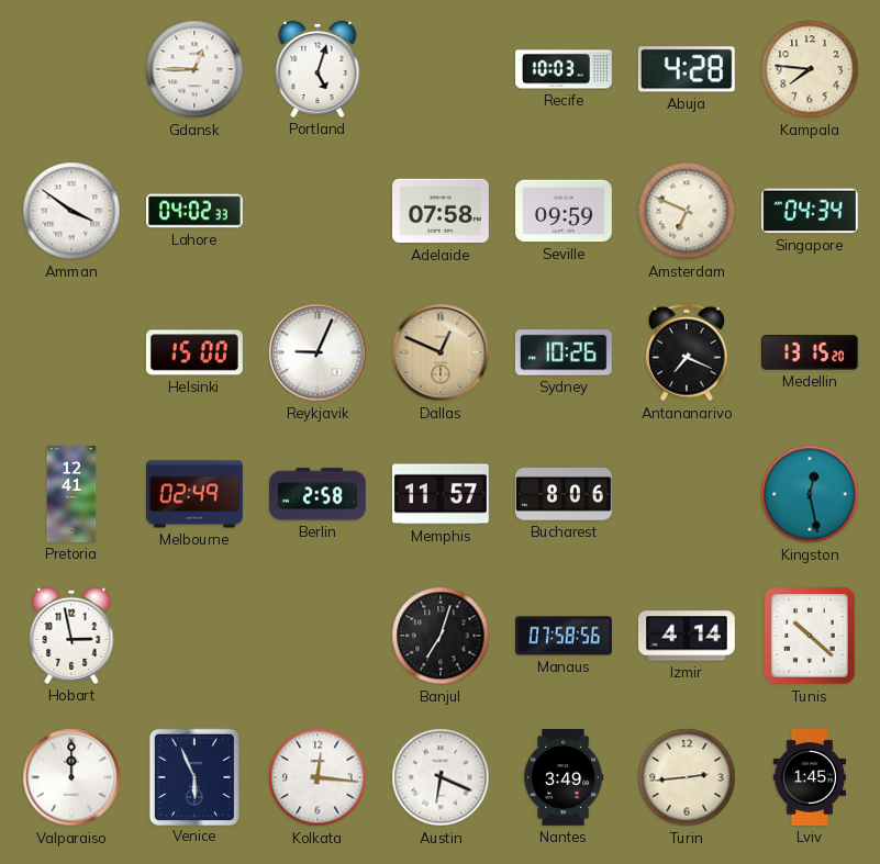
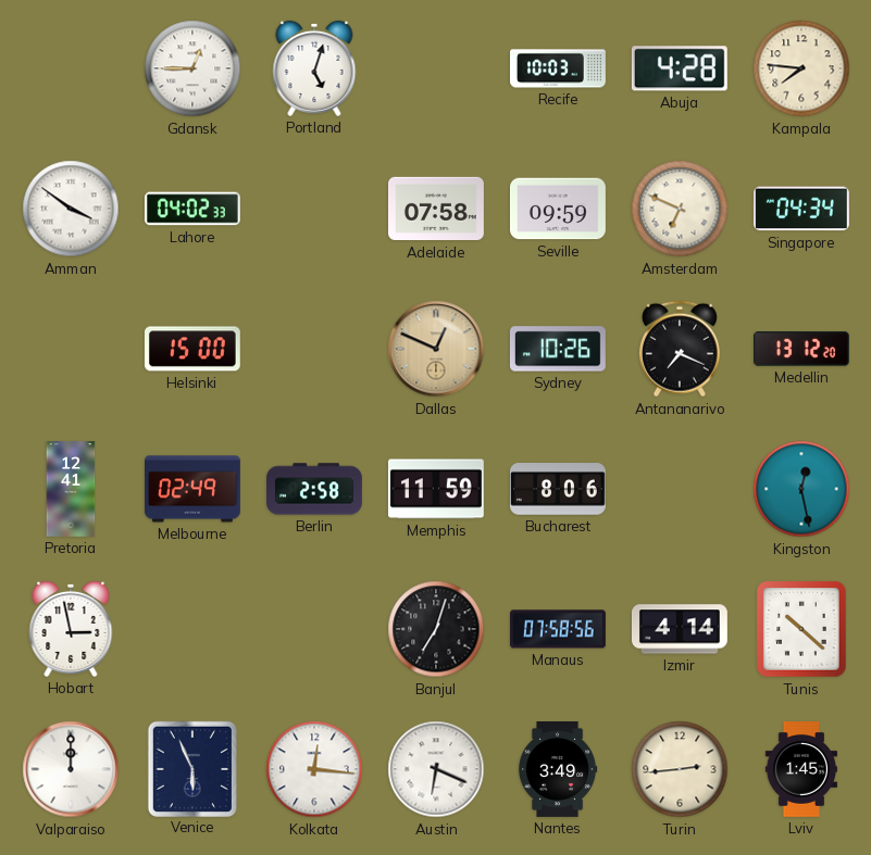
Reykjavik: 9:04 -> none (318, 352)
Medellin: 13:15 -> 13:12 (801, 349)
Memphis: 11:57 -> 11:59 (436, 489)
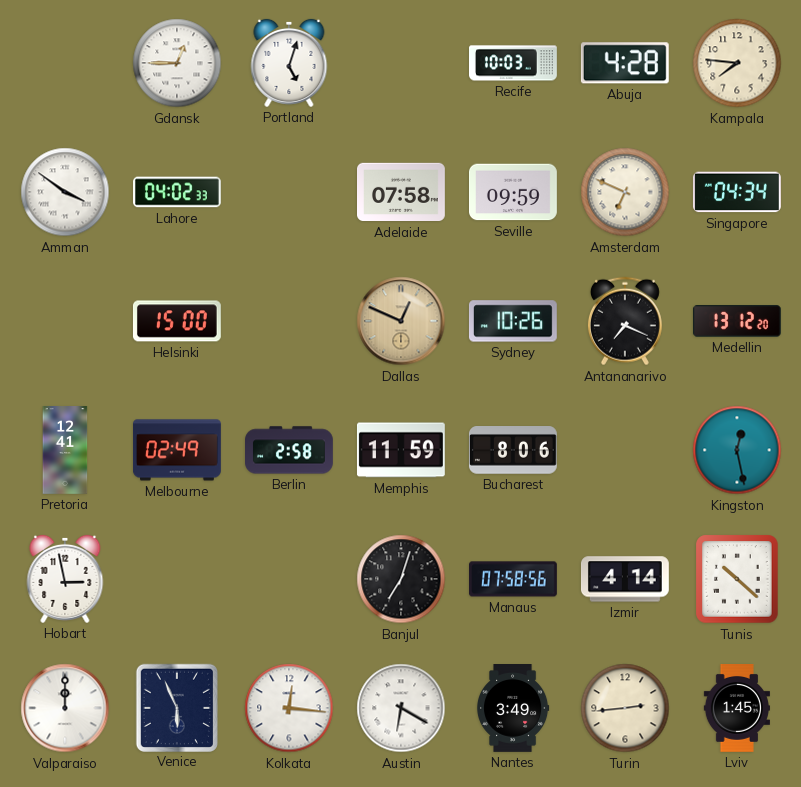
Austin: 6:19 -> 6:20 (401, 708)
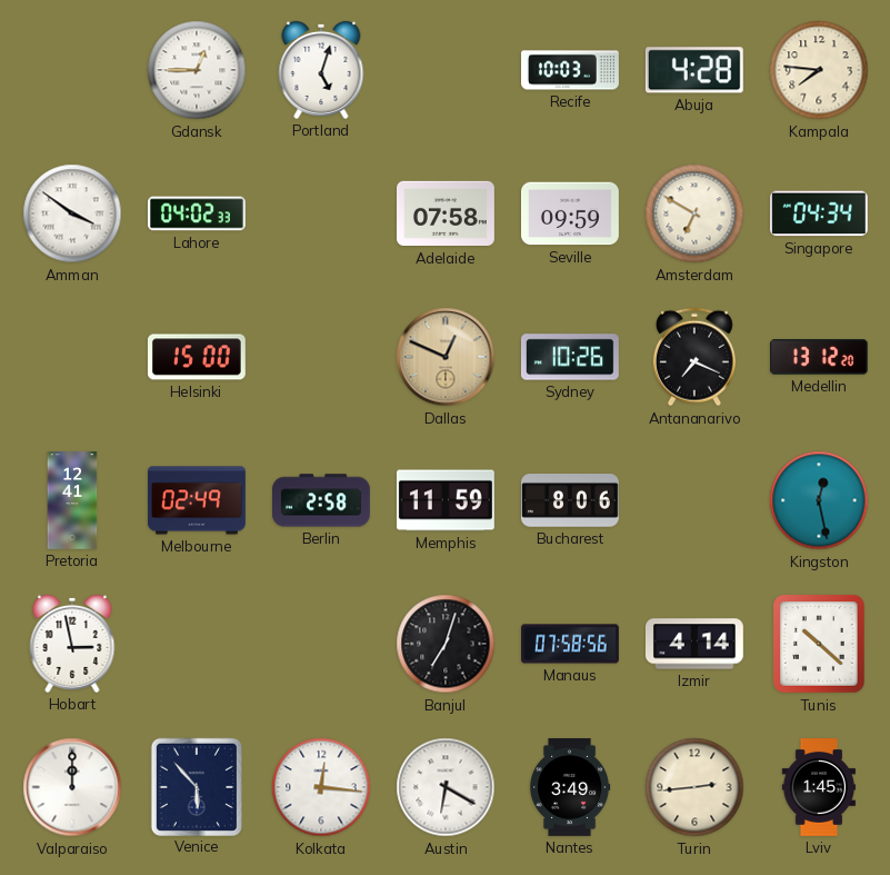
Amsterdam: 6:49 -> 6:50 (694, 213)
Venice: 5:56 -> 5:53 (197, 786)
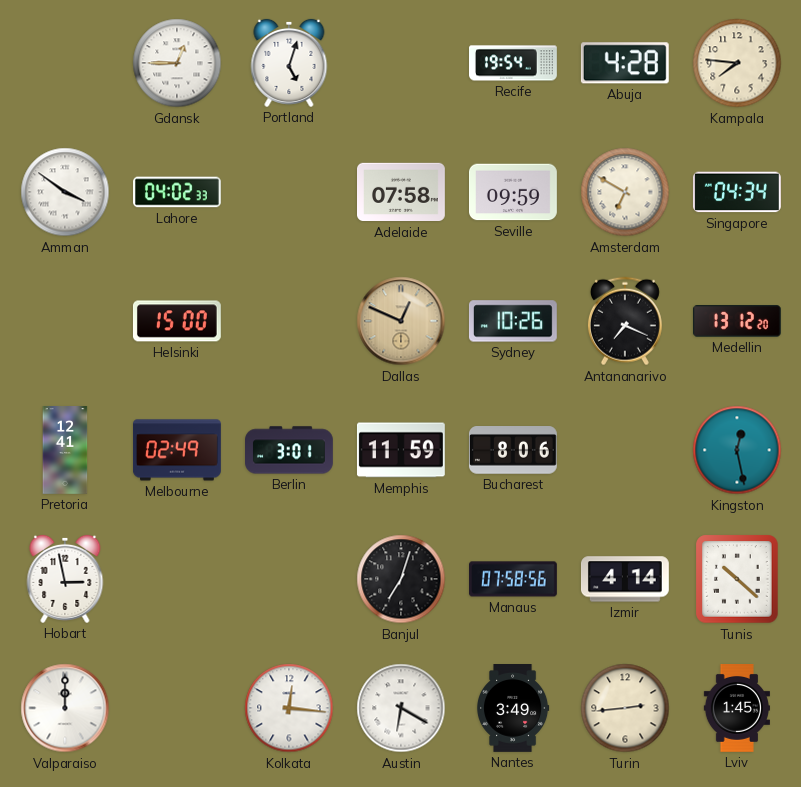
Recife: 10:03 -> 19:54 (514, 63)
Berlin: 2:58 -> 3:01 (290, 450)
Venice: 5:53 -> none (197, 786)
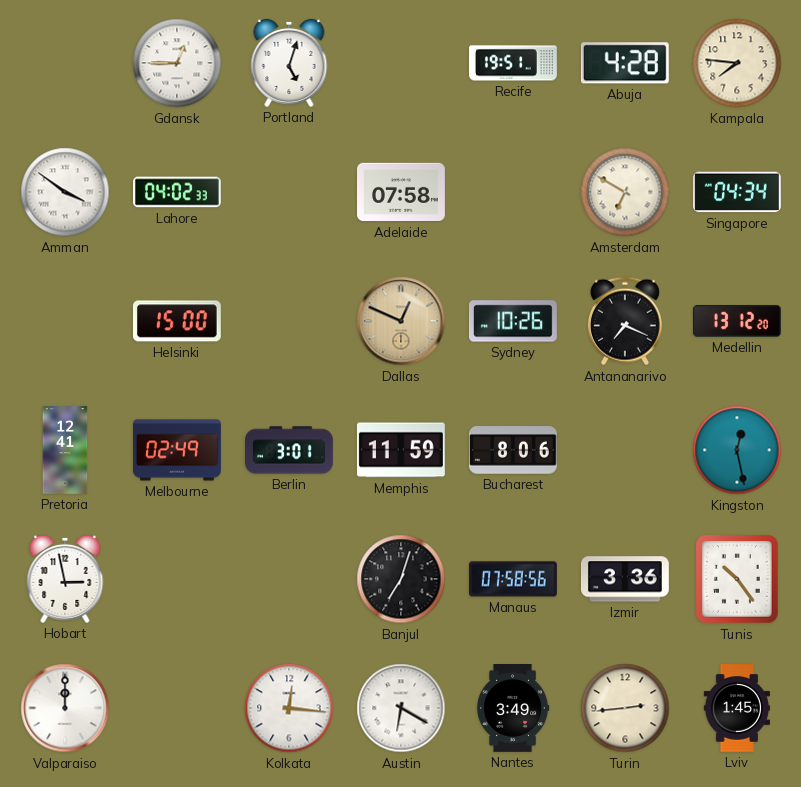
Recife: 19:54 -> 19:51 (514, 63)
Seville: 09:59 -> none (514, 192)
Izmir: 4:14 -> 3:36 (625, 579)
Tunis: 10:22 -> 10:24 (737, 579)
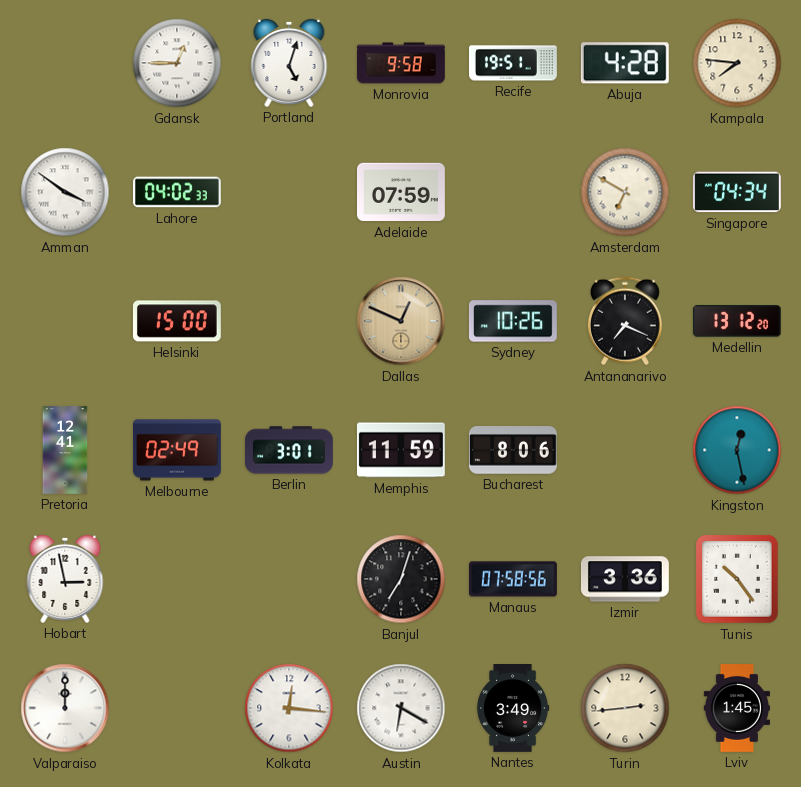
Monrovia: none -> 9:58 (401, 63)
Adelaide: 07:58 -> 07:59 (402, 192)
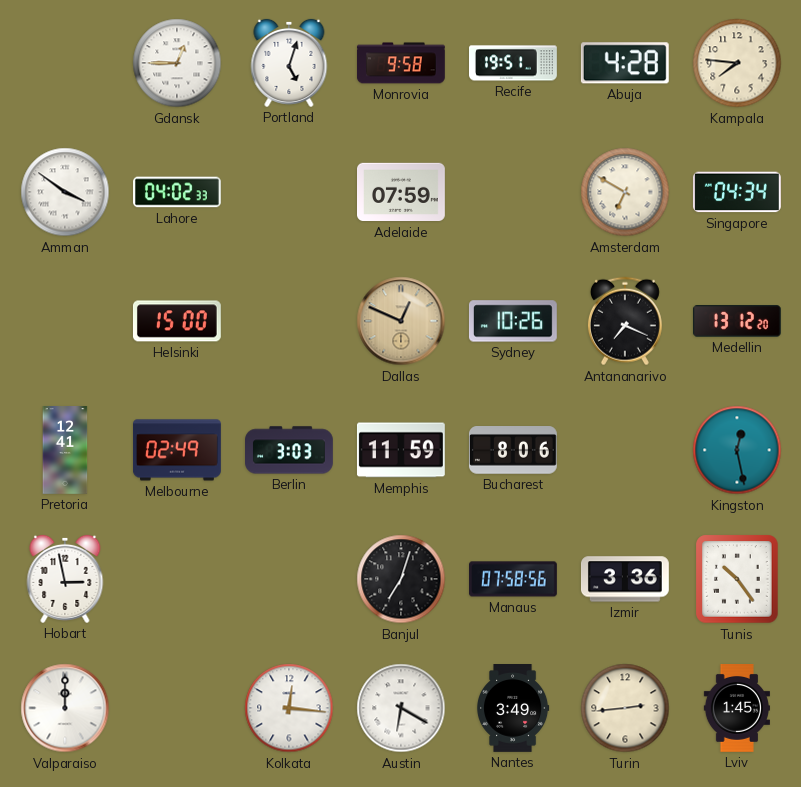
Berlin: 3:01 -> 3:03 (290, 450)
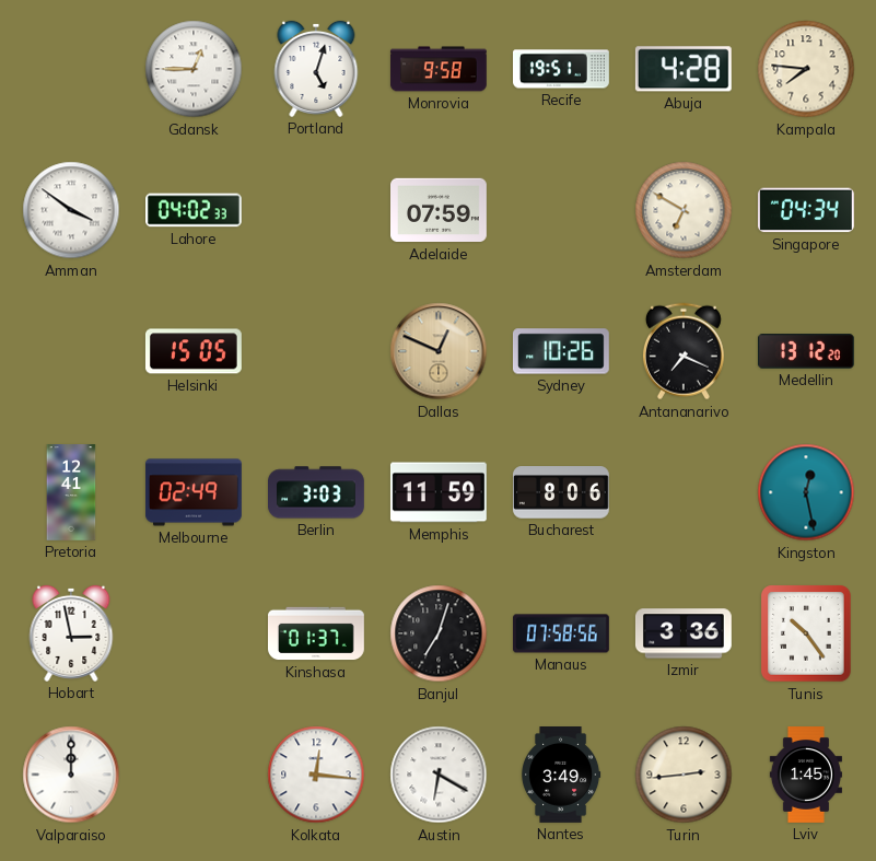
Helsinki: 15:00 -> 15:05 (194, 351)
Kinshasa: none -> 01:37 (317, 633)
